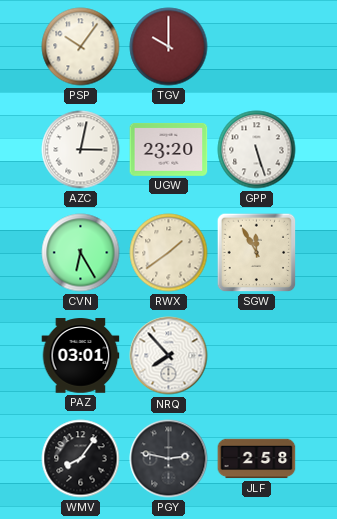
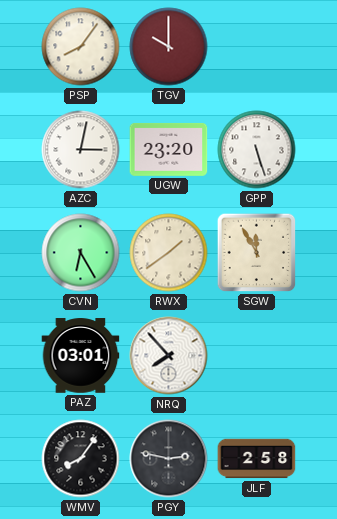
PSP: 10:06 -> 8:06 (81, 47)
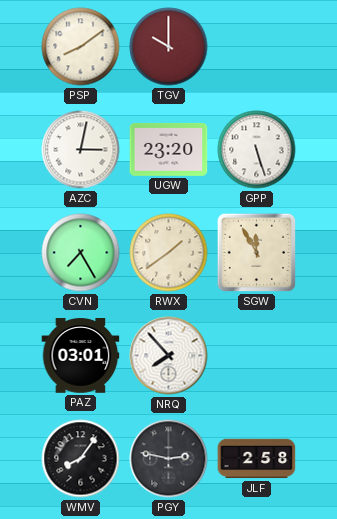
PSP: 8:06 -> 8:09 (81, 47)
CVN: 6:25 -> 7:25 (81, 253)
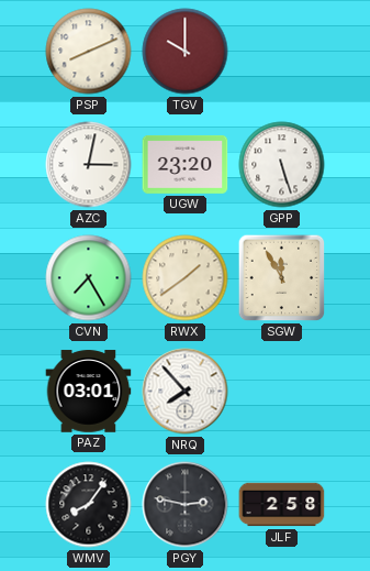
PSP: 8:09 -> 8:11 (89, 52)
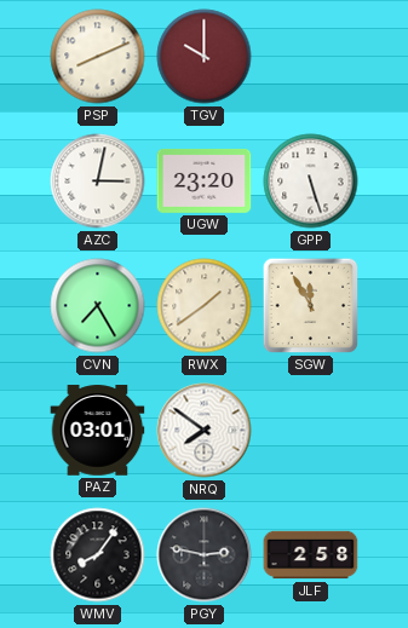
NRQ: 7:53 -> 7:51 (205, 431)
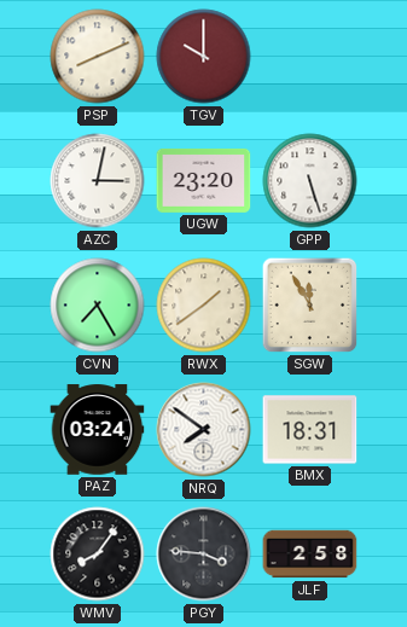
PAZ: 03:01 -> 03:24 (98, 430)
BMX: none -> 18:31 (310, 430)
PGY: 2:47 -> 3:46 (204, 555)
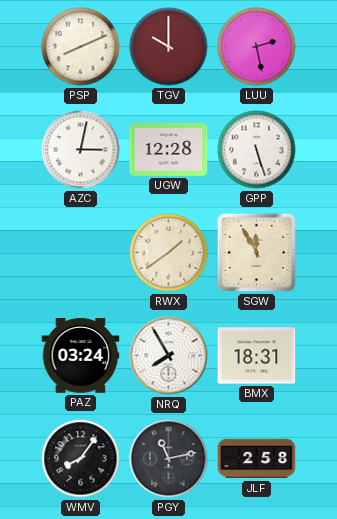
LUU: none -> 2:28 (257, 47)
UGW: 23:20 -> 12:28 (169, 149)
CVN: 7:25 -> none (98, 306)
NRQ: 7:51 -> 7:55 (169, 356)
PGY: 3:46 -> 11:13 (169, 459)
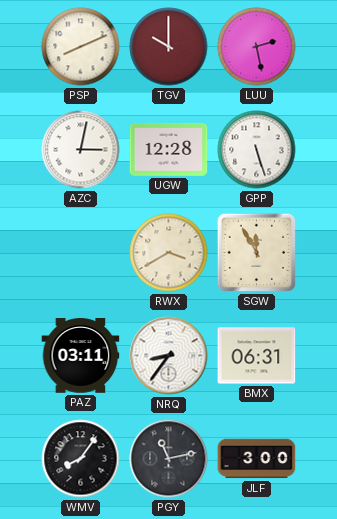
RWX: 1:39 -> 3:40 (169, 253)
PAZ: 03:24 -> 03:11 (81, 356)
NRQ: 7:55 -> 8:36 (169, 356)
BMX: 18:31 -> 06:31 (257, 356)
JLF: 2:58 -> 3:00 (257, 459)
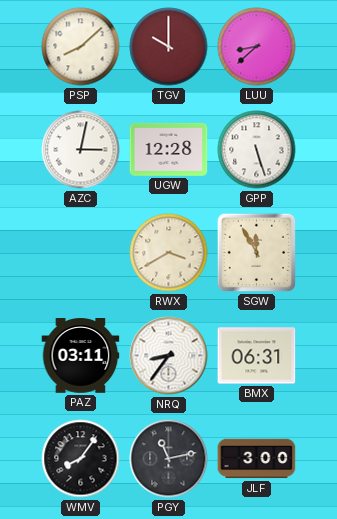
PSP: 8:11 -> 8:08 (81, 47)
LUU: 2:28 -> 8:38 (257, 47)
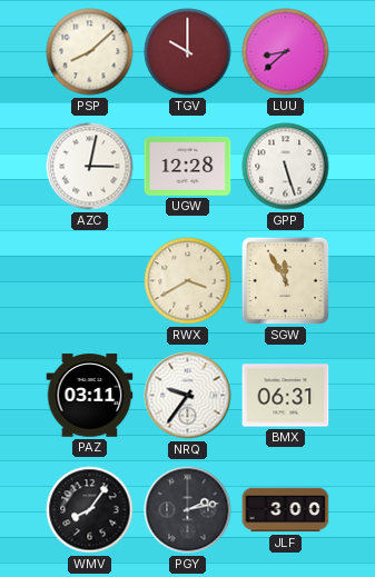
NRQ: 8:36 -> 9:36 (188, 396)
PGY: 11:13 -> 2:13 (188, 510)
